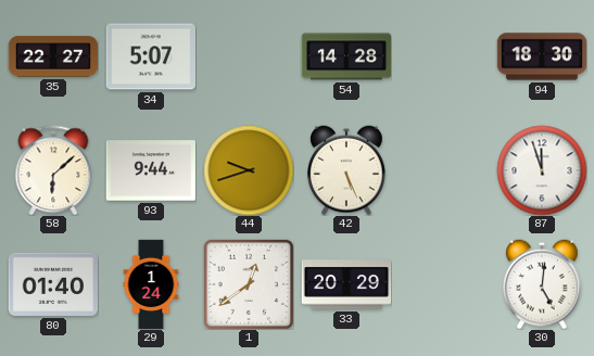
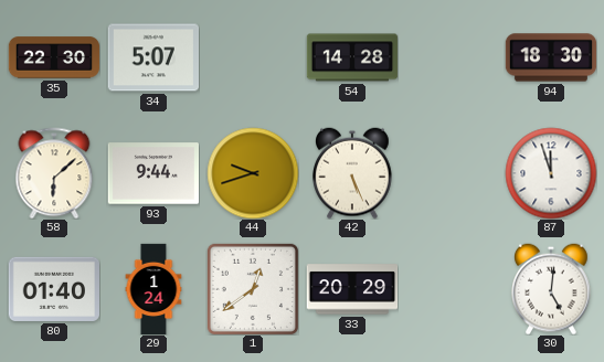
35: 22:27 -> 22:30 (54, 57)
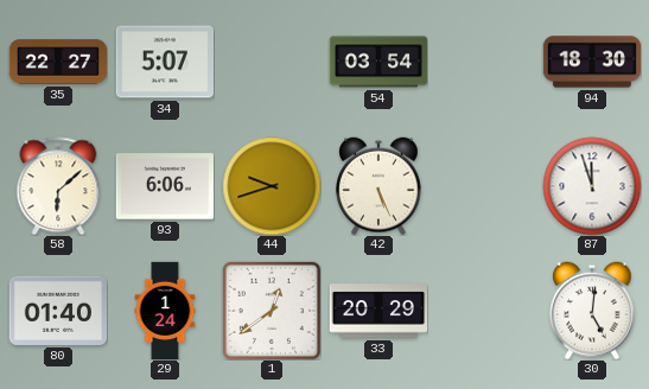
35: 22:30 -> 22:27 (58, 62)
54: 14:28 -> 03:54 (378, 62)
93: 9:44 -> 6:06 (164, 186)
